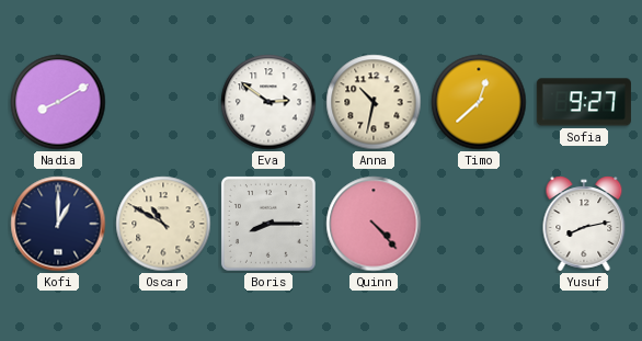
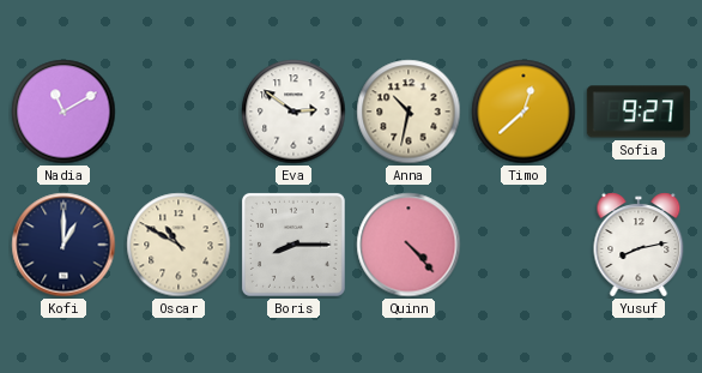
Nadia: 8:10 -> 11:10 (63, 112)
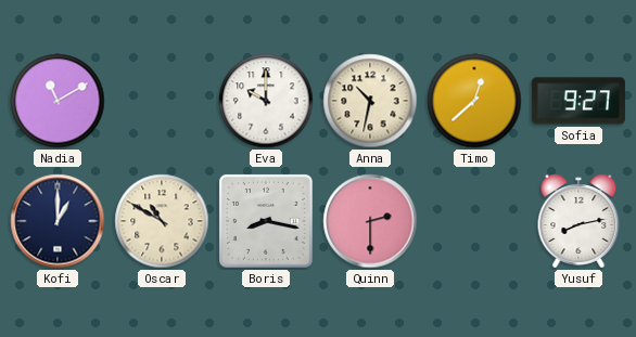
Eva: 2:51 -> 10:00 (266, 101)
Boris: 8:15 -> 8:17 (266, 221)
Quinn: 4:23 -> 2:30 (370, 221)
